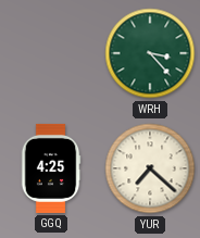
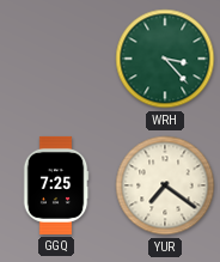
GGQ: 4:25 -> 7:25 (56, 185)
YUR: 7:22 -> 7:21 (165, 185)
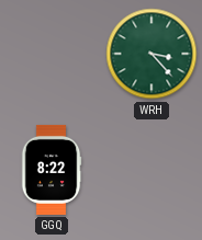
GGQ: 7:25 -> 8:22 (52, 170)
YUR: 7:21 -> none (165, 185)
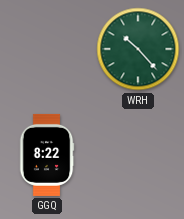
WRH: 3:23 -> 10:23 (138, 49)
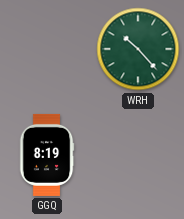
GGQ: 8:22 -> 8:19 (47, 155)
